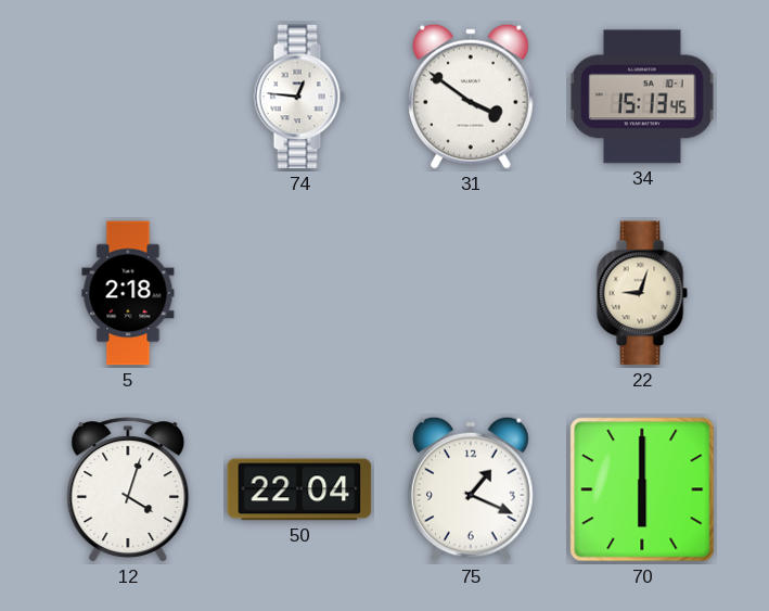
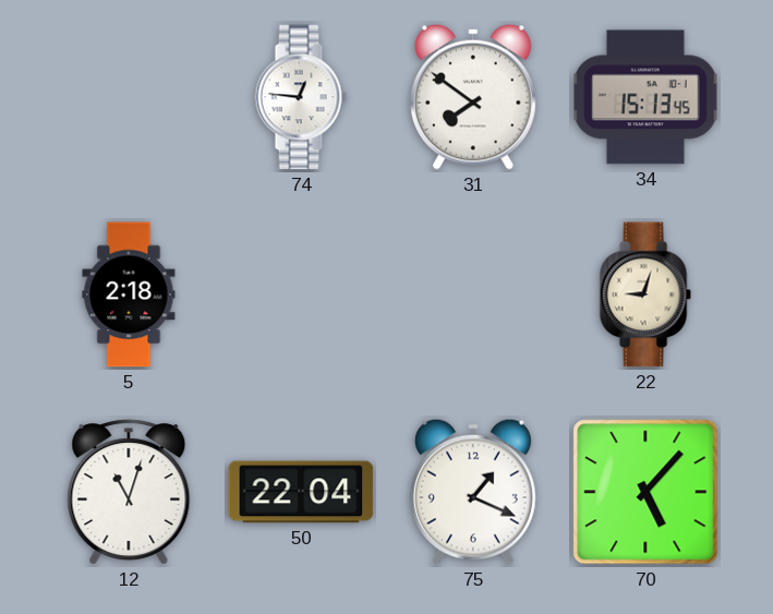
31: 3:51 -> 7:51 (473, 97)
12: 4:03 -> 11:03 (129, 492)
70: 6:00 -> 5:07 (645, 492)
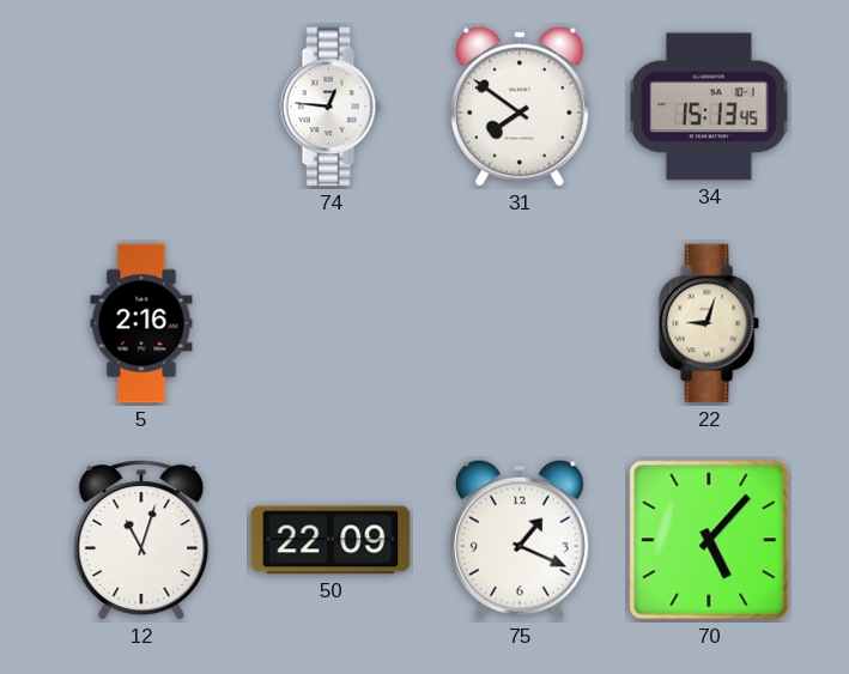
5: 2:18 -> 2:16 (141, 323)
50: 22:04 -> 22:09 (330, 540)
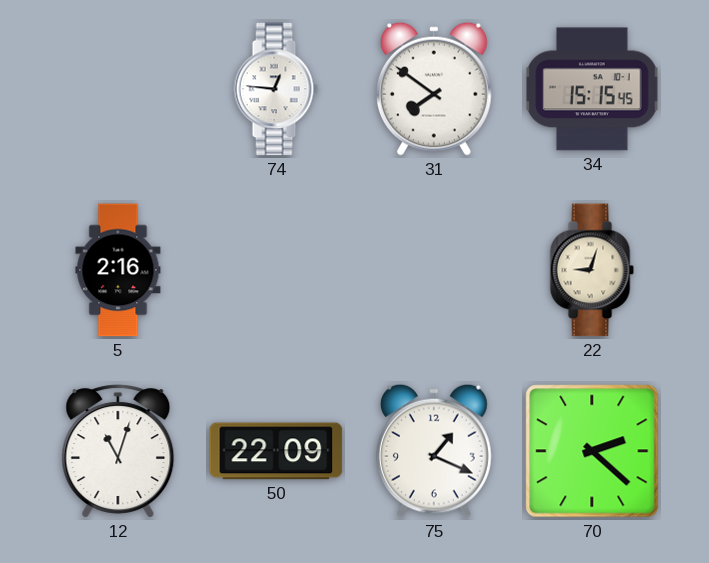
34: 15:13 -> 15:15 (592, 89)
70: 5:07 -> 2:22 (592, 451)
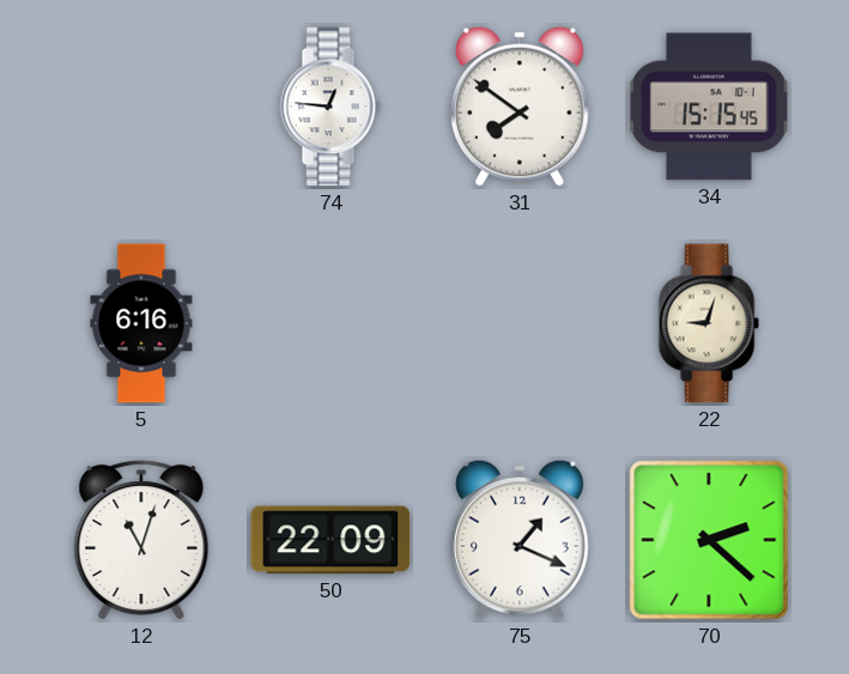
5: 2:16 -> 6:16 (141, 323)
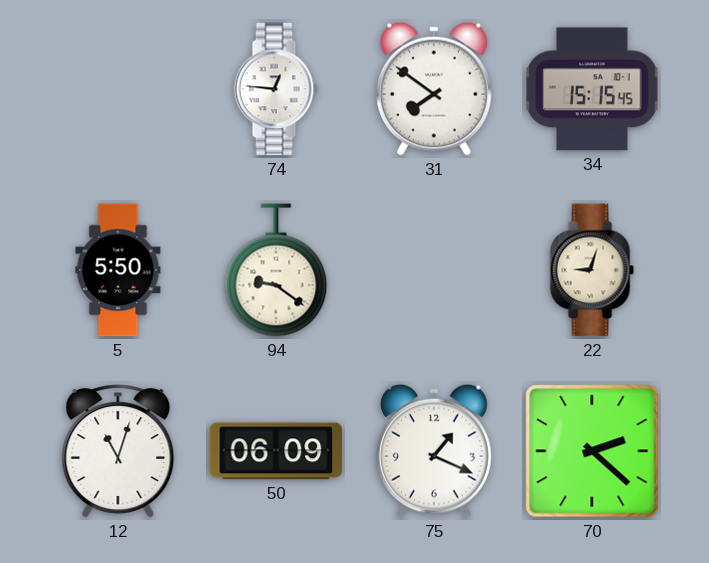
5: 6:16 -> 5:50 (118, 270)
94: none -> 9:21 (276, 270)
50: 22:09 -> 06:09 (276, 451)
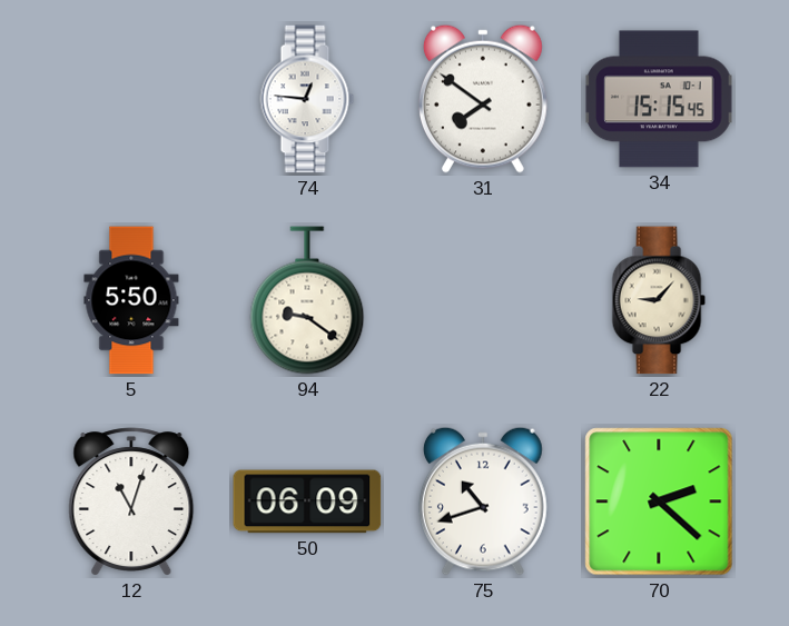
22: 9:03 -> 9:07 (659, 300)
75: 1:19 -> 10:42 (483, 501)
